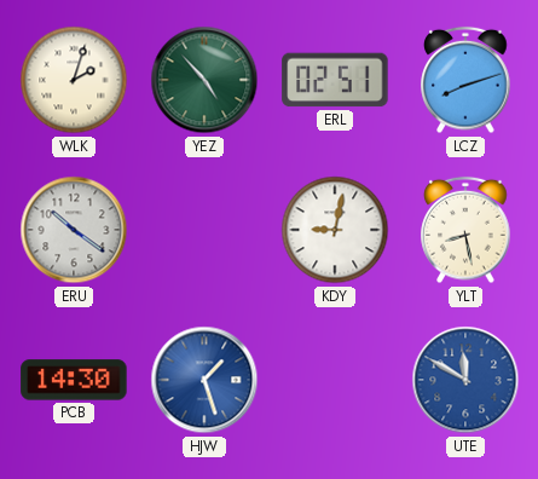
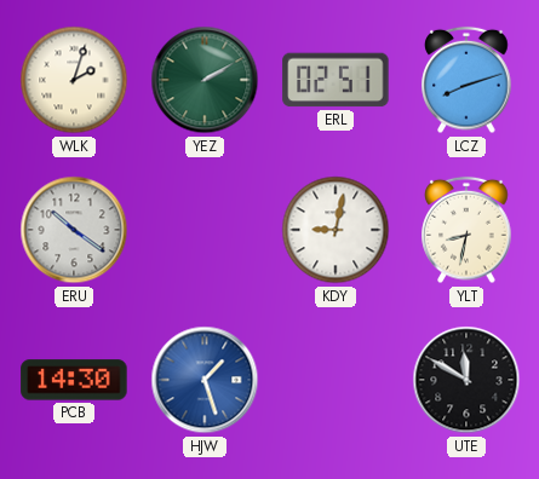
YEZ: 4:53 -> 2:10 (205, 80)
YLT: 8:28 -> 8:32 (466, 230)
UTE dial: blue -> black (466, 380)
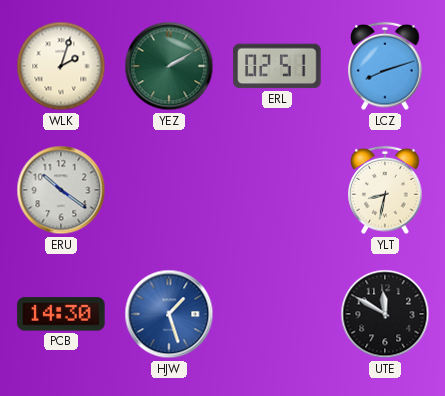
KDY: 9:02 -> none (336, 230)
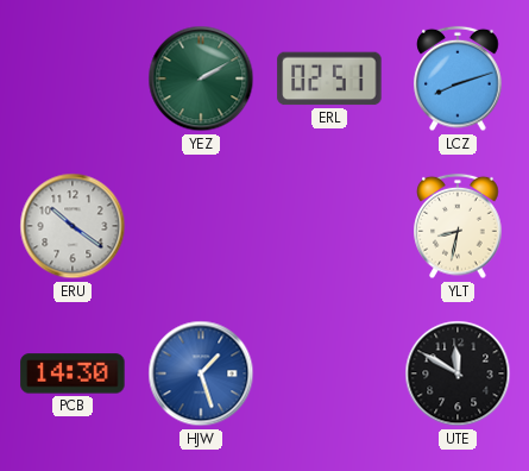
WLK: 2:03 -> none (61, 66)
